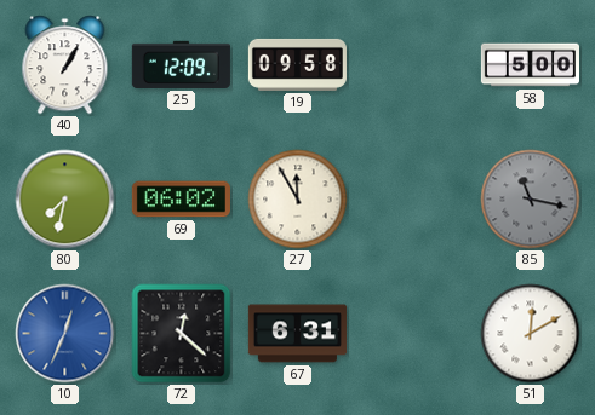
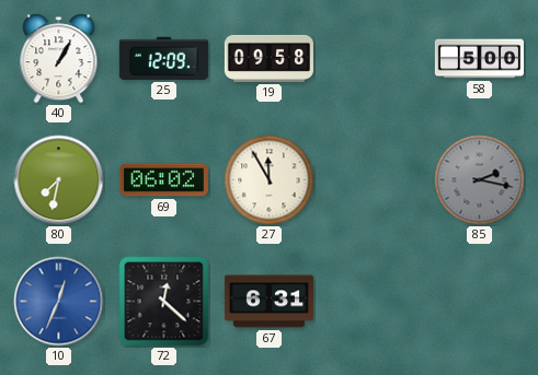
85: 11:17 -> 2:17 (480, 180)
51: 12:10 -> none (531, 334)
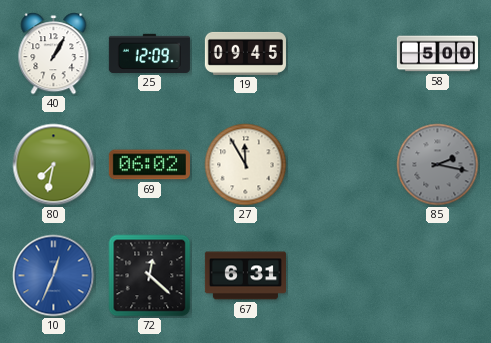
19: 09:58 -> 09:45 (245, 53)
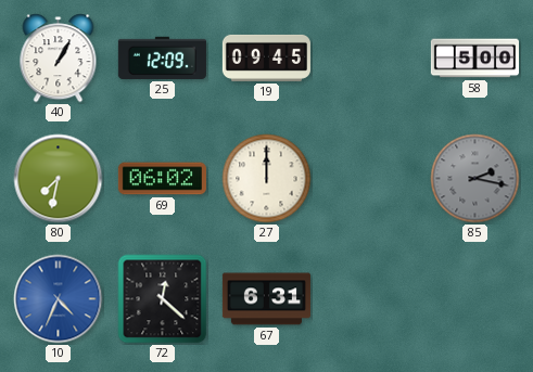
27: 11:55 -> 12:00 (267, 179)
10: 12:34 -> 4:34 (59, 299)
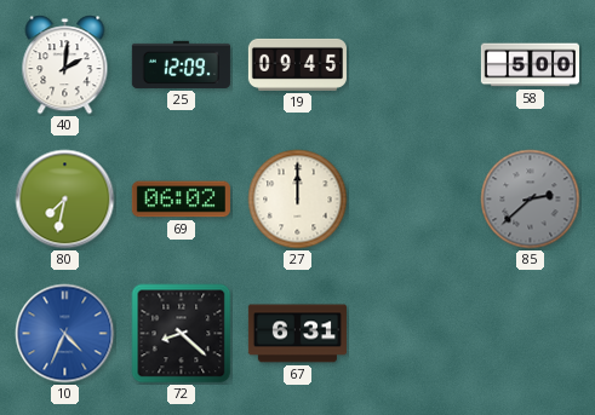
40: 1:05 -> 2:01 (65, 65)
85: 2:17 -> 2:38 (531, 200)
72: 12:22 -> 8:22 (182, 334)
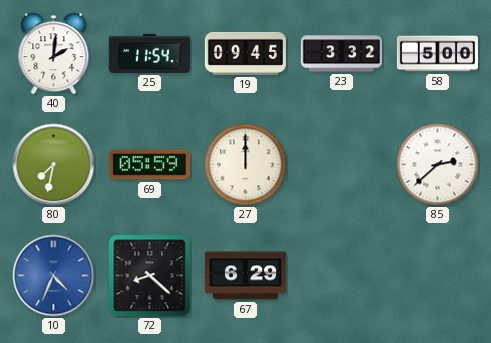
25: 12:09 -> 11:54 (149, 53)
23: none -> 3:32 (341, 54)
69: 06:02 -> 05:59 (149, 165)
85 dial: grey -> white (438, 165)
67: 6:31 -> 6:29 (245, 276)
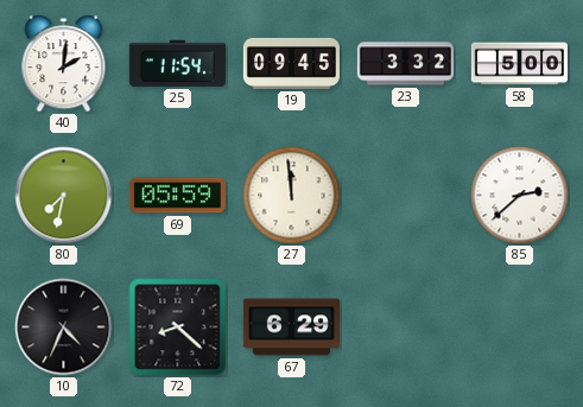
27: 12:00 -> 11:59 (292, 196)
10 dial: blue -> black (64, 327)
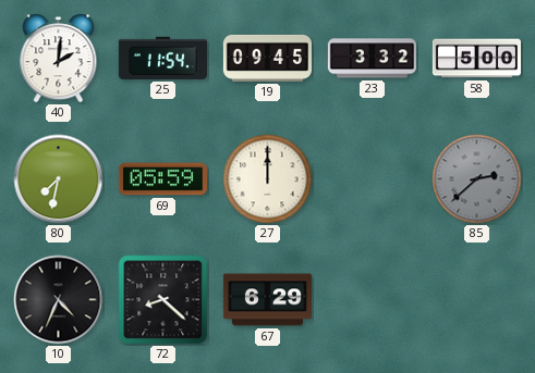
27: 11:59 -> 12:00 (268, 179)
85 dial: white -> grey (477, 179)
